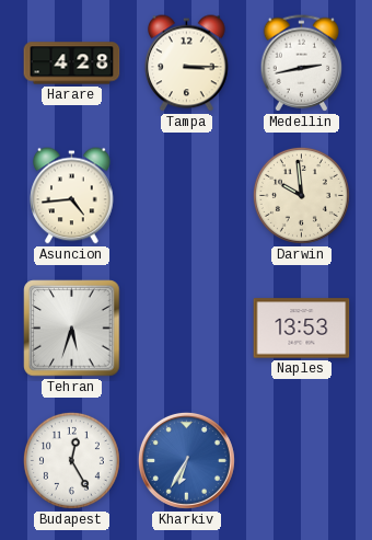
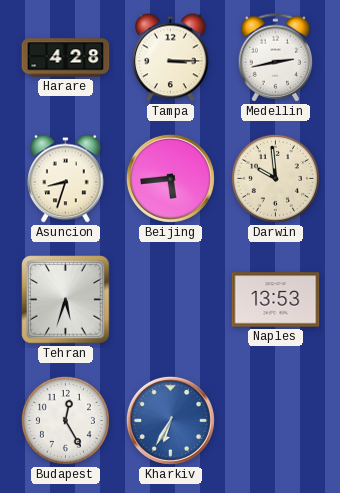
Asuncion: 4:44 -> 8:33 (66, 179)
Beijing: none -> 5:44 (170, 178)
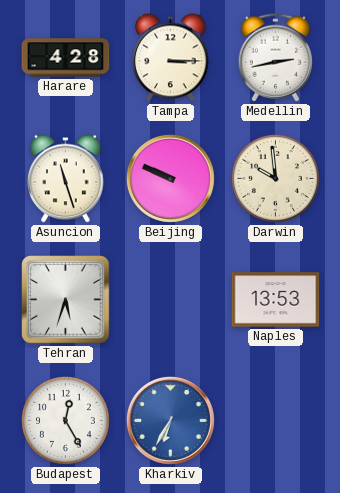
Asuncion: 8:33 -> 11:27 (66, 179)
Beijing: 5:44 -> 9:49 (170, 178)
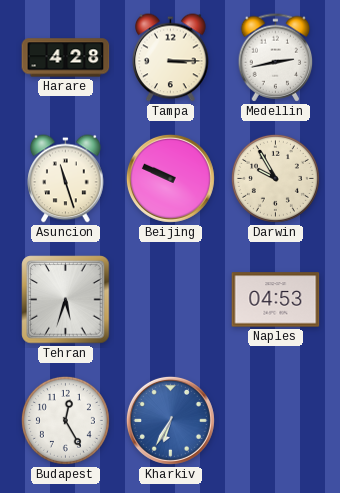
Darwin: 9:59 -> 9:55 (275, 178)
Naples: 13:53 -> 04:53 (276, 300)
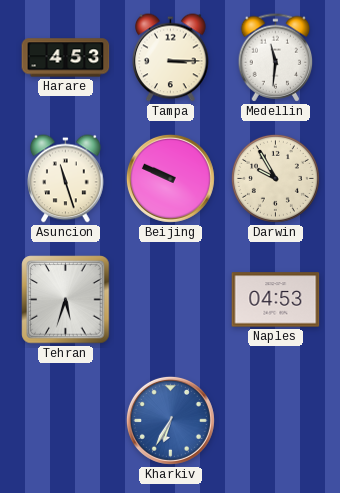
Harare: 4:28 -> 4:53 (66, 58)
Medellin: 2:43 -> 11:31 (276, 58)
Budapest: 12:25 -> none (65, 420)
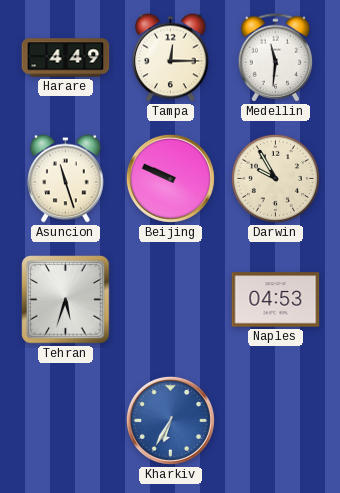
Harare: 4:53 -> 4:49 (66, 58)
Tampa: 3:15 -> 12:15 (171, 58)
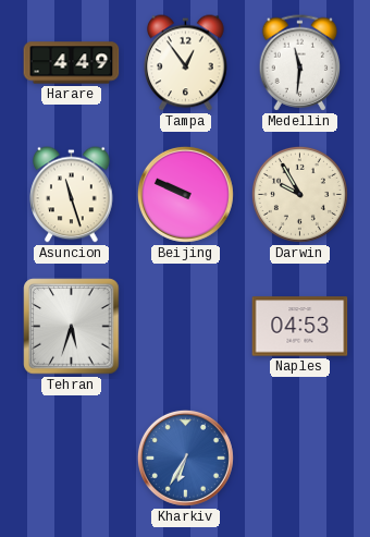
Tampa: 12:15 -> 12:54 (186, 63)
